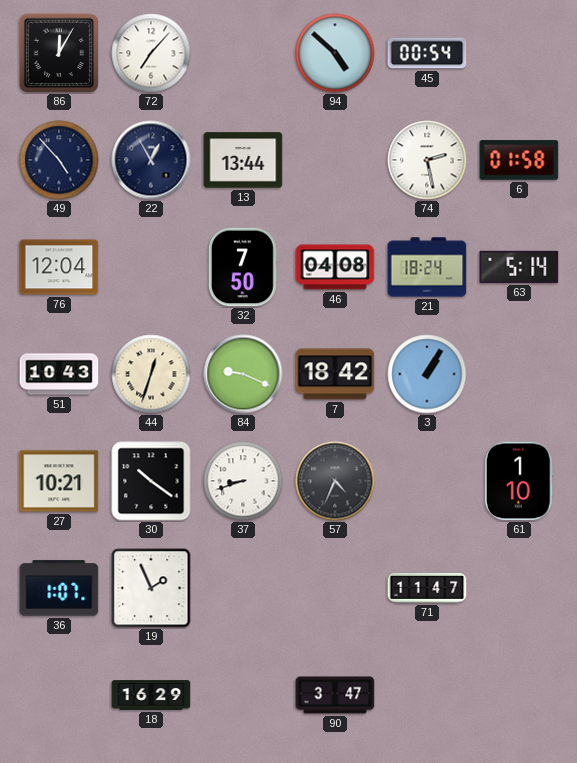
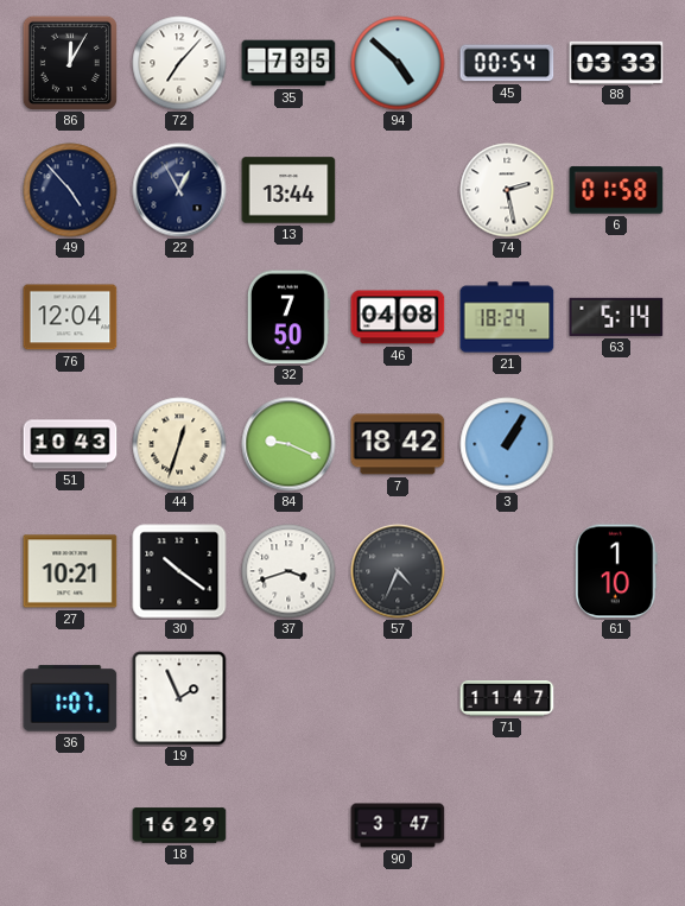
35: none -> 7:35 (288, 63)
88: none -> 03:33 (616, 62)
37: 8:42 -> 3:42 (288, 571)
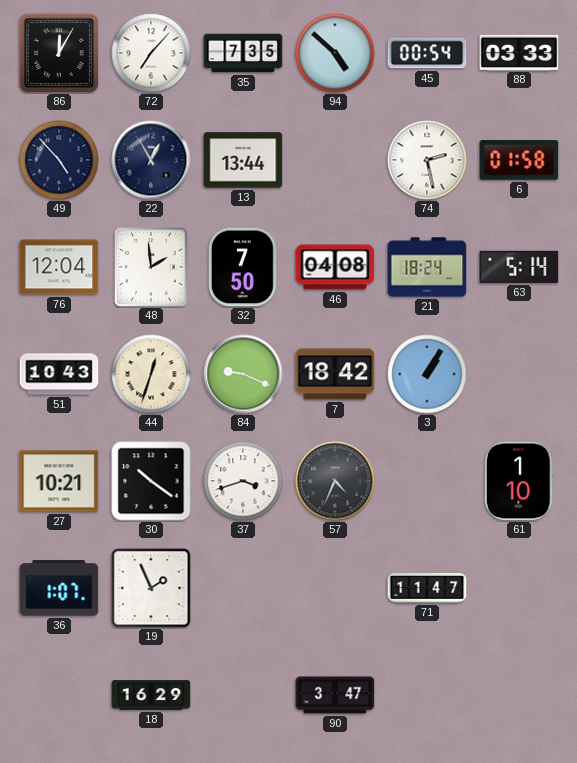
48: none -> 1:59 (151, 267)
